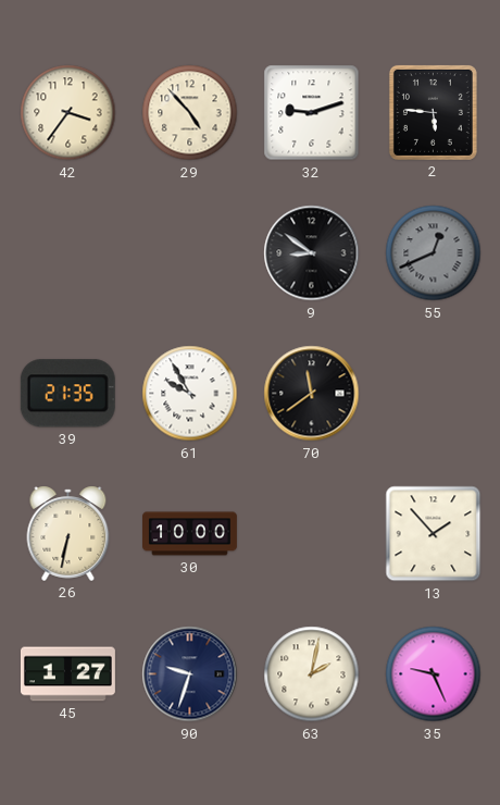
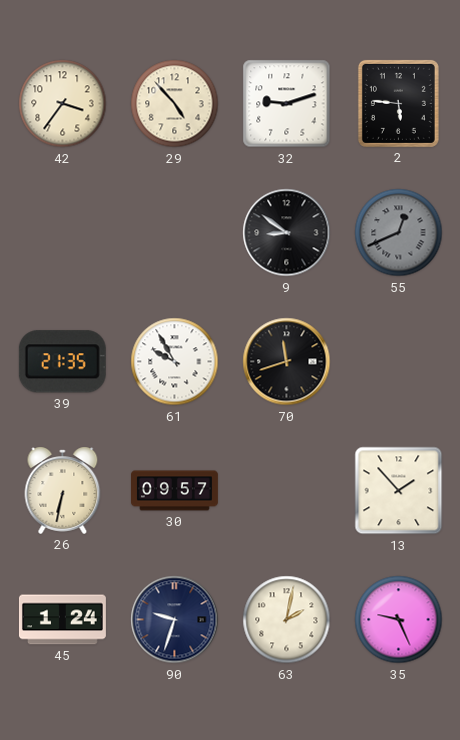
70: 11:39 -> 11:42 (287, 362)
30: 10:00 -> 09:57 (175, 491)
45: 1:27 -> 1:24 (62, 620)
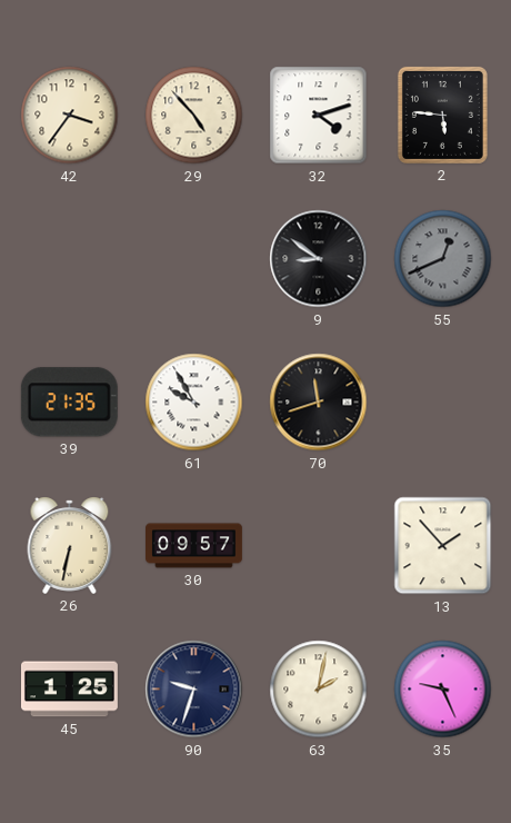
32: 9:12 -> 4:12 (319, 116)
45: 1:24 -> 1:25 (69, 690)
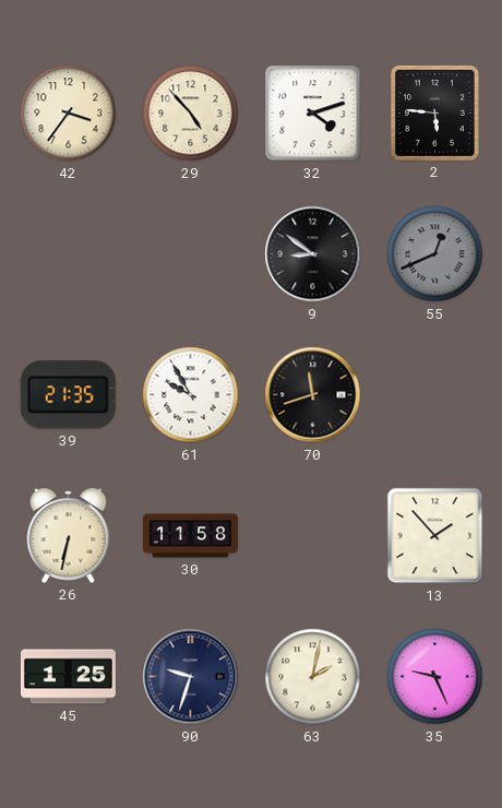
30: 09:57 -> 11:58 (191, 536)
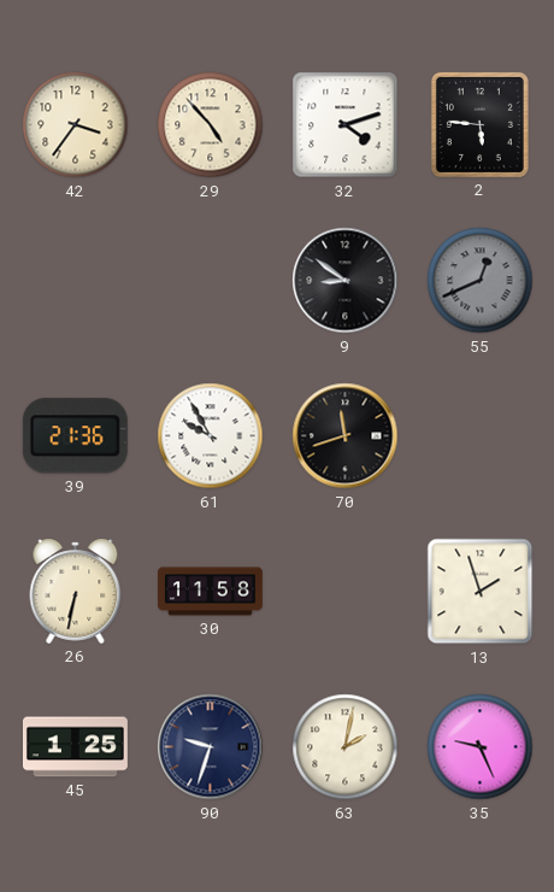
39: 21:35 -> 21:36 (75, 436)
13: 1:53 -> 1:57 (481, 592)
